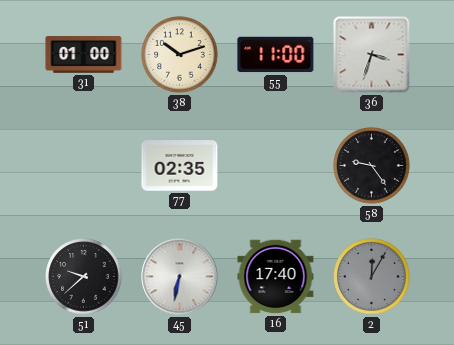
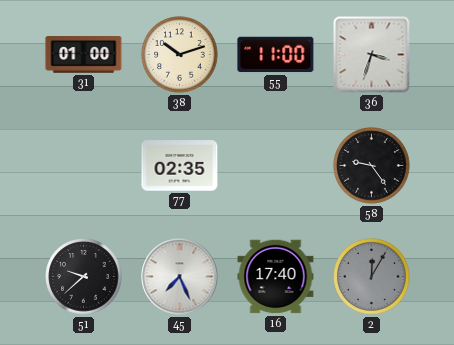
45: 6:32 -> 7:26 (180, 277)
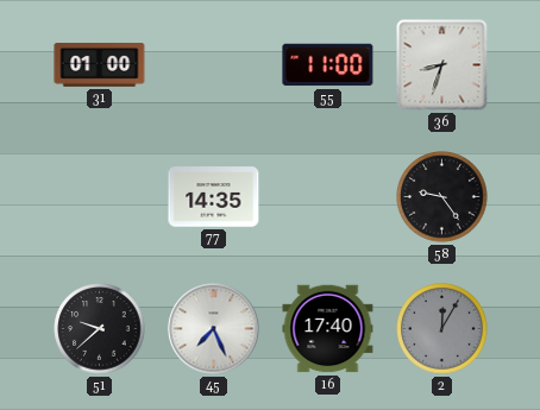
38: 10:12 -> none (180, 55)
36: 3:33 -> 8:33 (442, 65)
77: 02:35 -> 14:35 (214, 197)
